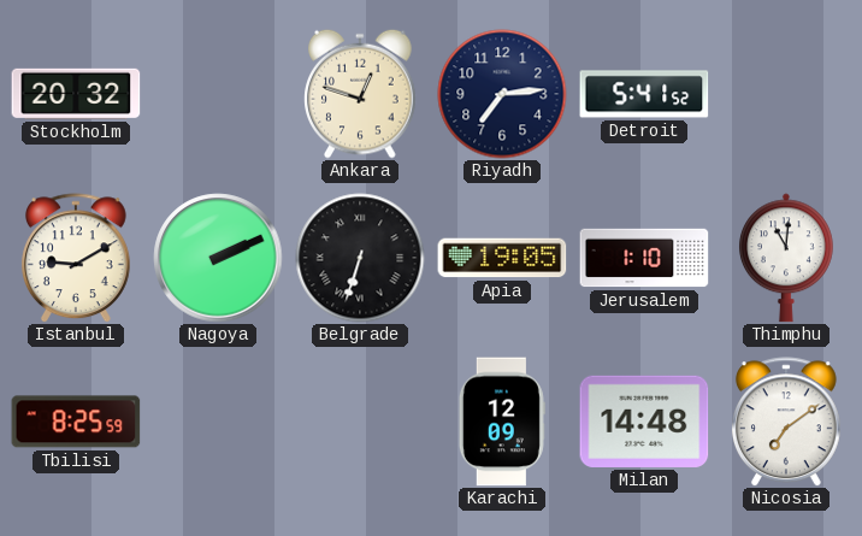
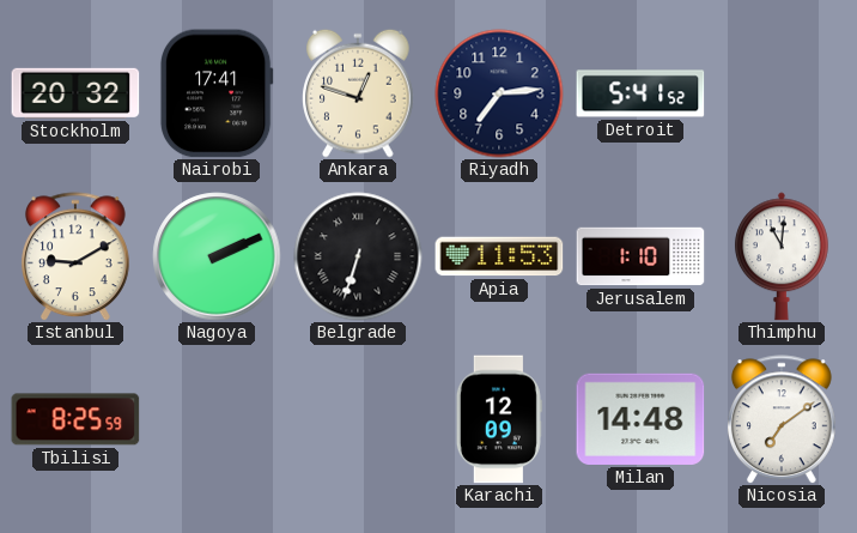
Nairobi: none -> 17:41 (217, 93)
Apia: 19:05 -> 11:53 (499, 256)
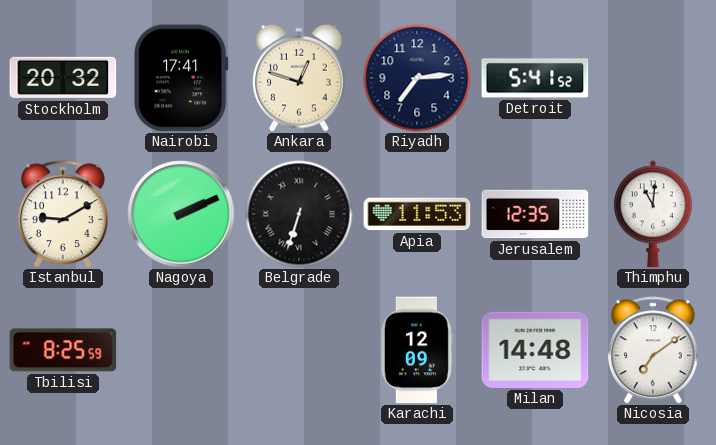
Jerusalem: 1:10 -> 12:35 (535, 214)
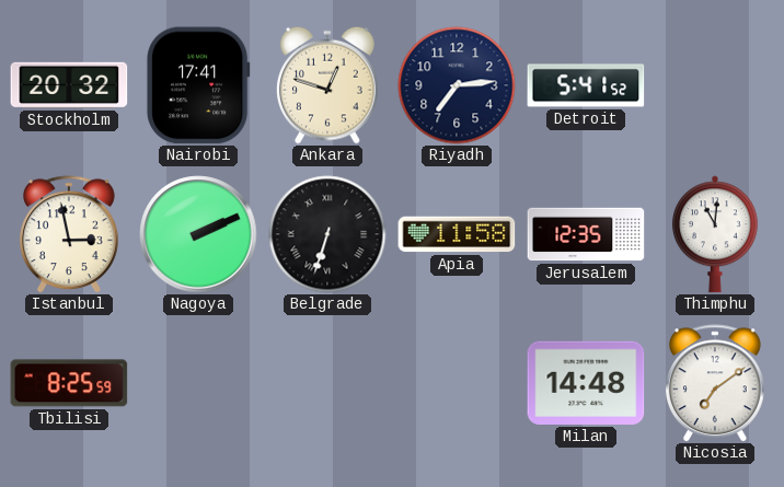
Istanbul: 9:10 -> 2:58 (69, 234)
Apia: 11:53 -> 11:58 (457, 234)
Karachi: 12:09 -> none (417, 350)
